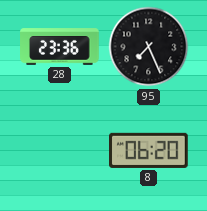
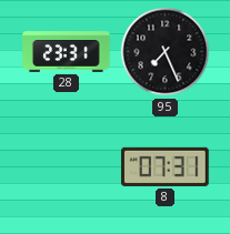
28: 23:36 -> 23:31 (67, 52)
8: 06:20 -> 07:31 (166, 166)
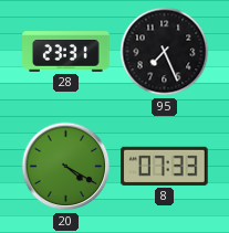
20: none -> 4:20 (66, 167)
8: 07:31 -> 07:33 (165, 166)
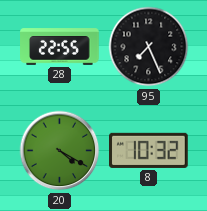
28: 23:31 -> 22:55 (60, 47)
8: 07:33 -> 10:32 (149, 150)
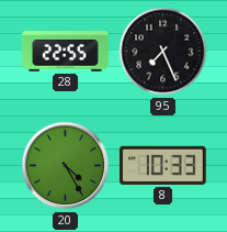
20: 4:20 -> 4:25 (66, 166)
8: 10:32 -> 10:33 (163, 165)
